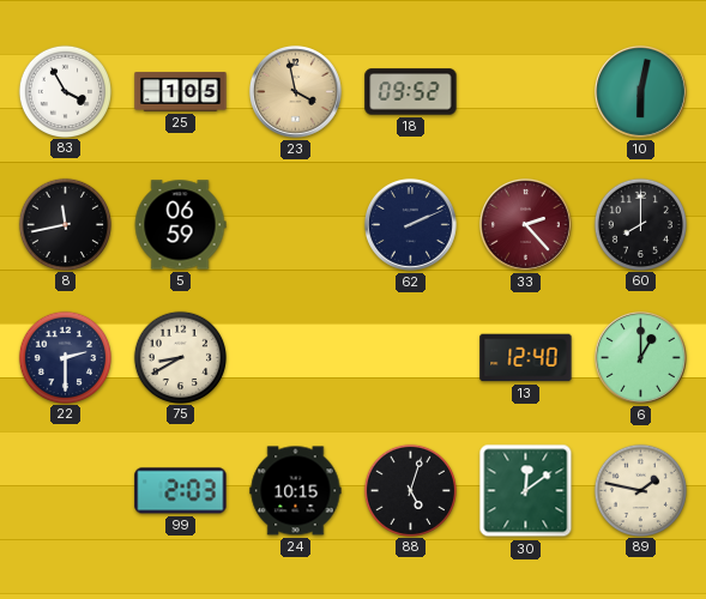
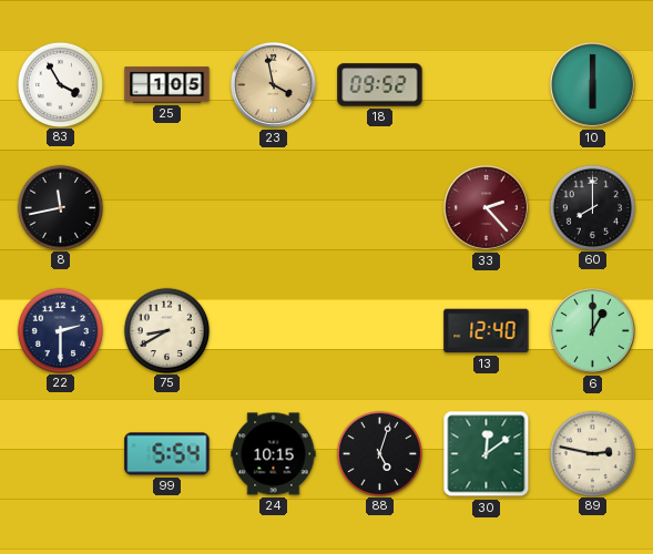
10: 6:02 -> 6:00 (592, 84)
5: 06:59 -> none (180, 225)
62: 2:11 -> none (410, 224)
99: 2:03 -> 5:54 (167, 454)
89: 1:47 -> 2:47 (592, 453)
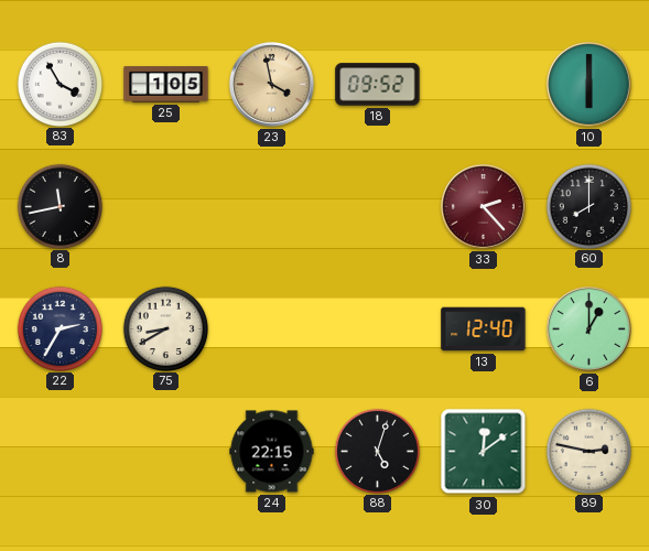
22: 2:30 -> 2:35 (60, 328)
99: 5:54 -> none (167, 454)
24: 10:15 -> 22:15 (272, 452)
